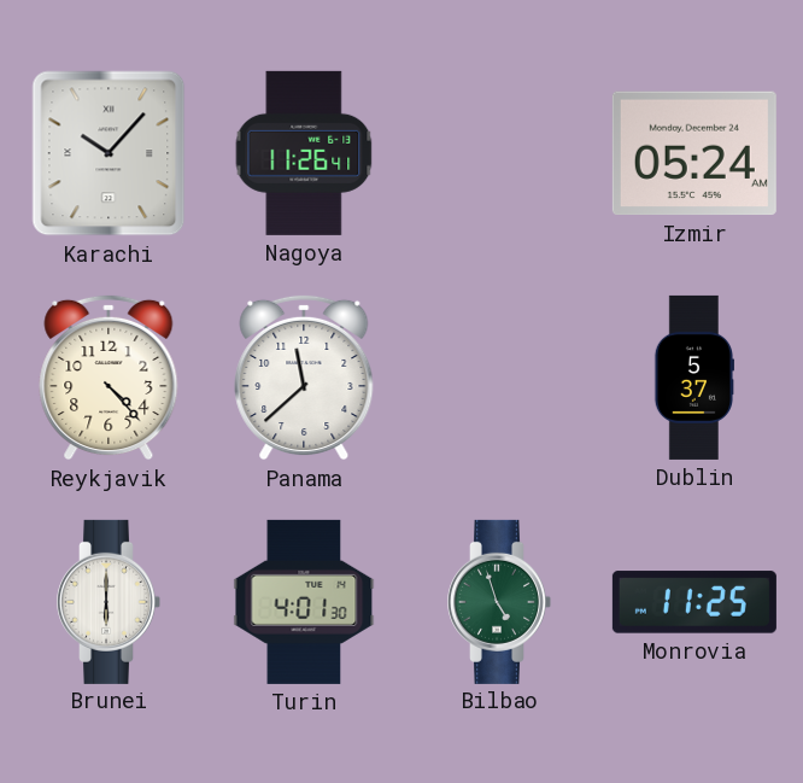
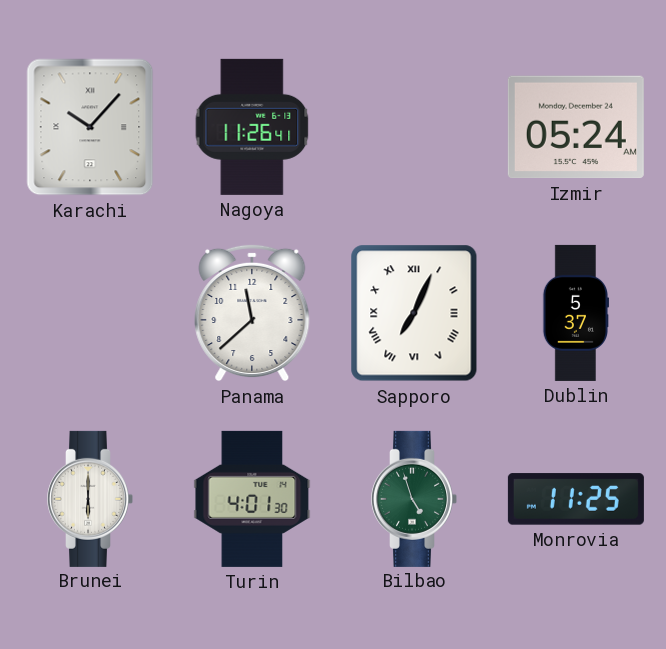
Reykjavik: 4:23 -> none (109, 378)
Sapporo: none -> 7:04 (414, 313)
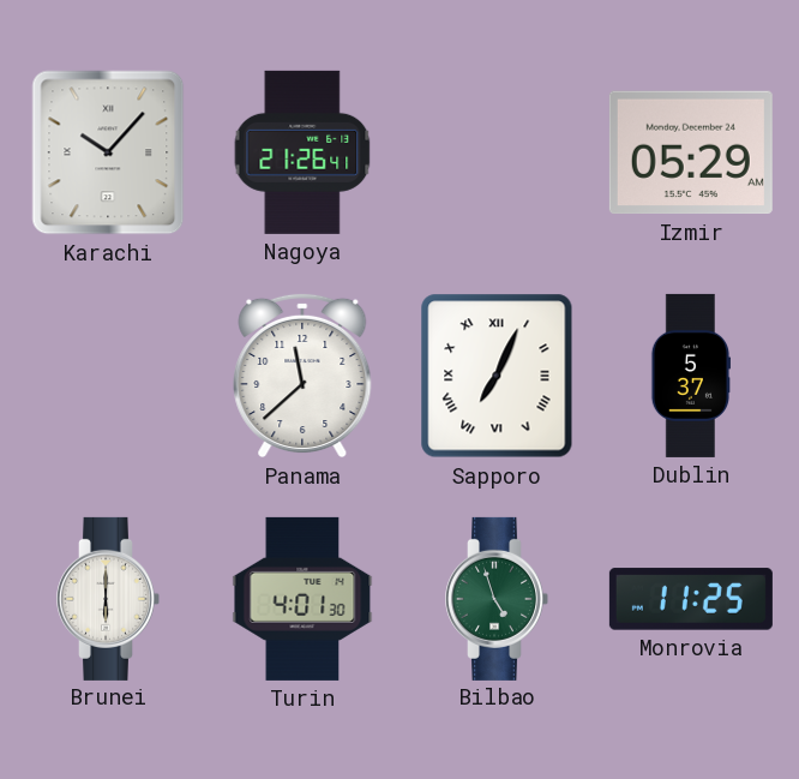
Nagoya: 11:26 -> 21:26 (302, 152)
Izmir: 05:24 -> 05:29 (691, 152)
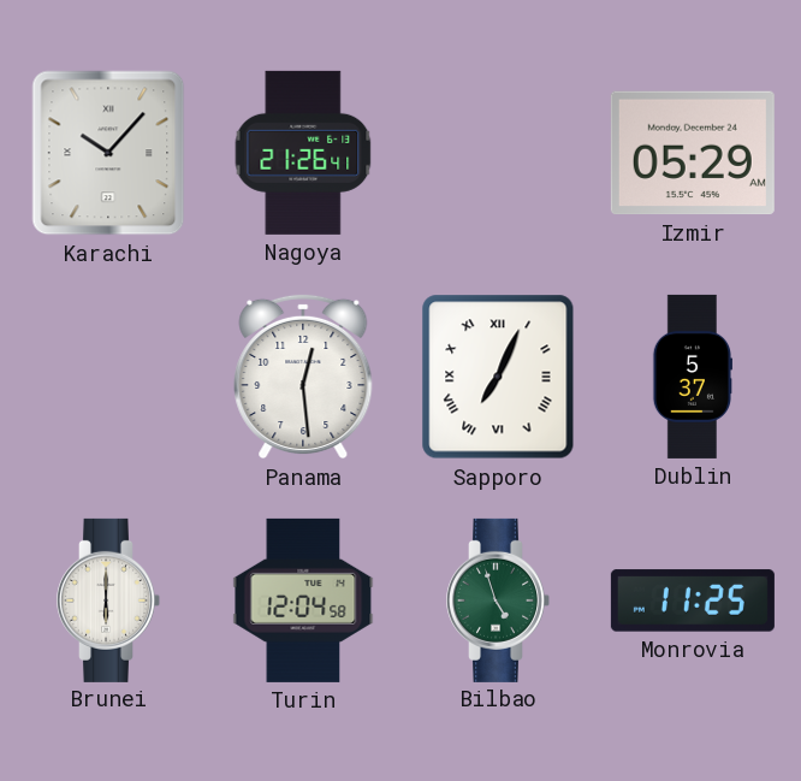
Panama: 11:38 -> 12:29 (303, 377)
Turin: 4:01 -> 12:04 (303, 600)
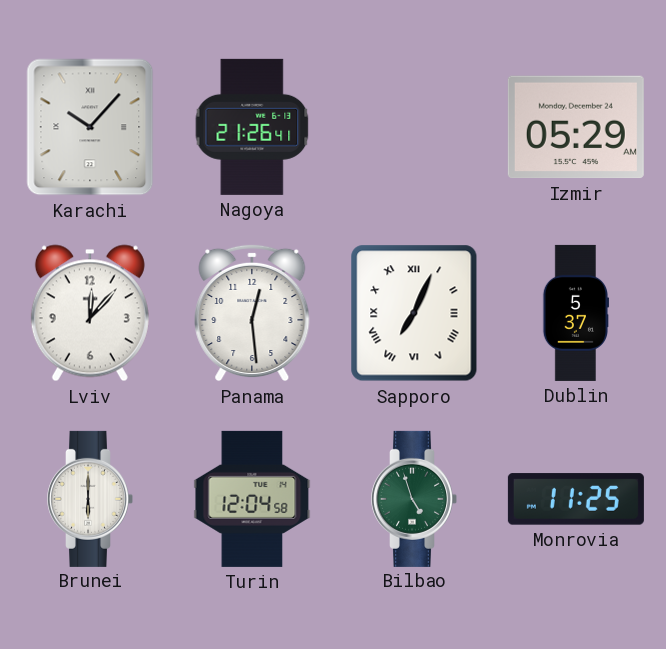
Lviv: none -> 12:07 (90, 313)
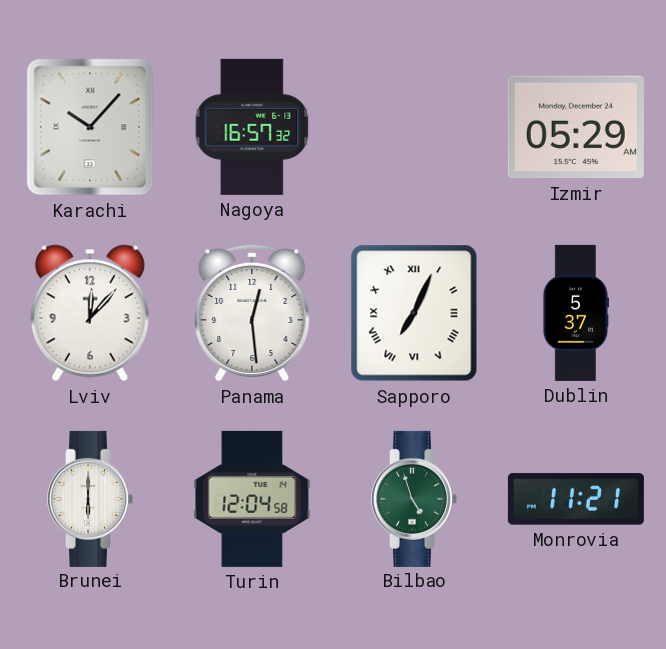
Nagoya: 21:26 -> 16:57 (252, 127)
Monrovia: 11:25 -> 11:21 (576, 499)
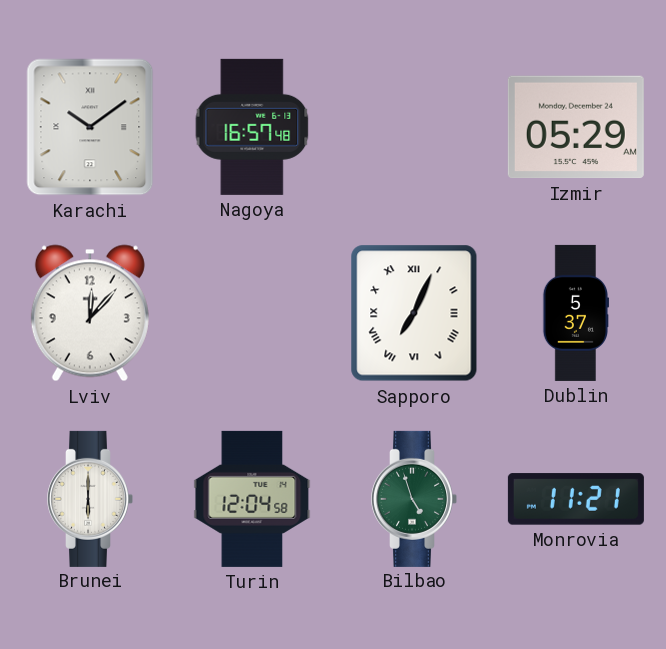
Karachi: 10:07 -> 10:09 (90, 127)
Nagoya: 16:57:32 -> 16:57:48 (252, 127)
Panama: 12:29 -> none (252, 313)
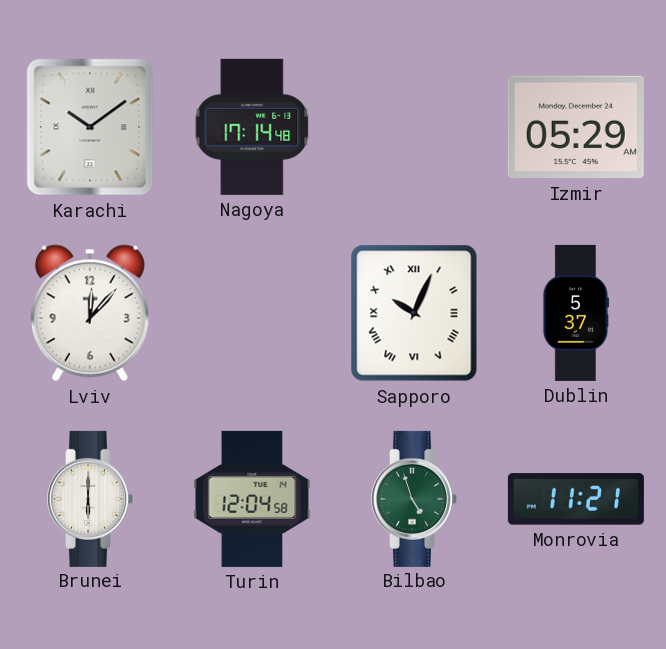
Nagoya: 16:57 -> 17:14 (252, 127)
Sapporo: 7:04 -> 10:04 (414, 313)
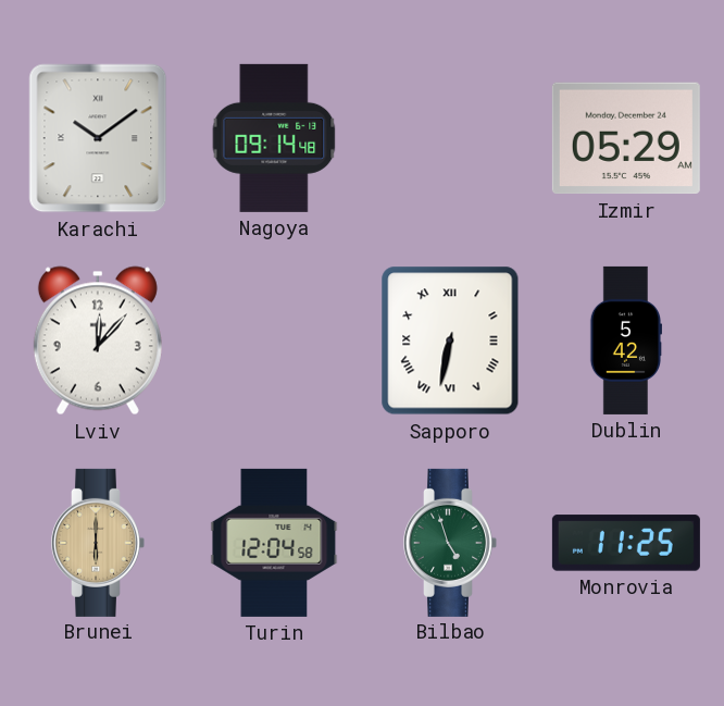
Nagoya: 17:14 -> 09:14 (274, 138)
Sapporo: 10:04 -> 6:32 (450, 340)
Dublin: 5:37 -> 5:42 (626, 340)
Brunei dial: white -> champagne (98, 543)
Monrovia: 11:21 -> 11:25 (626, 543)
